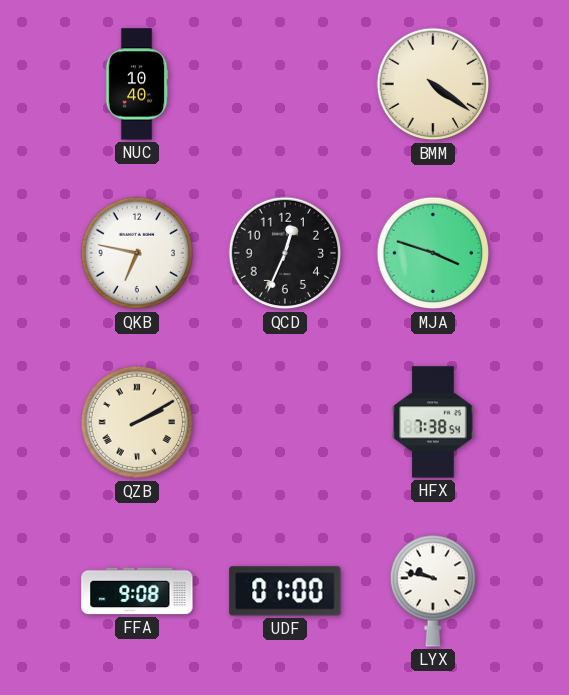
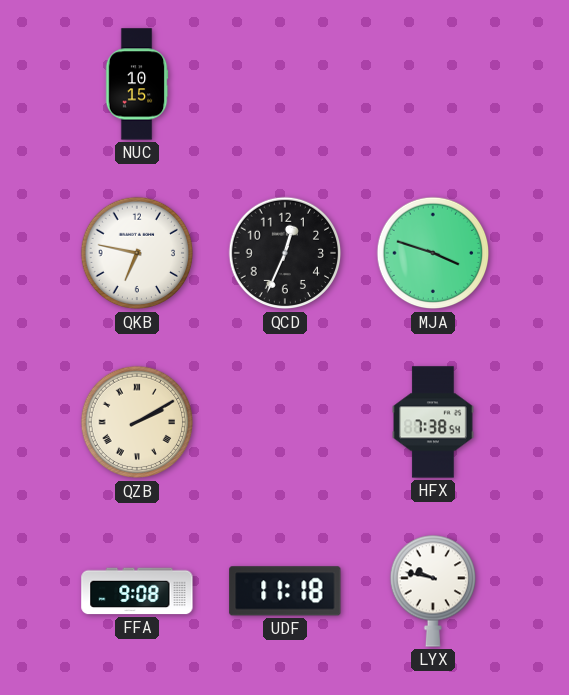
NUC: 10:40 -> 10:15 (137, 84)
BMM: 4:21 -> none (433, 84)
UDF: 01:00 -> 11:18 (285, 591)
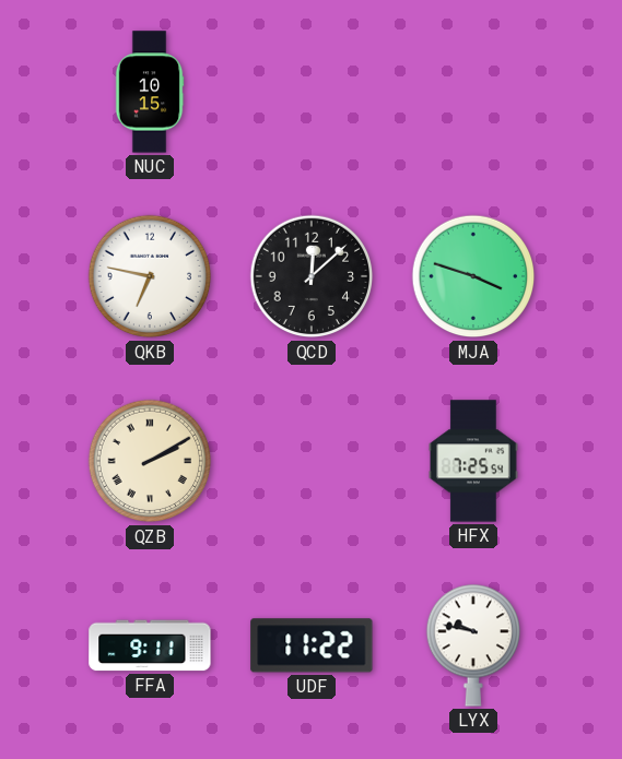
QCD: 12:34 -> 12:08 (312, 276)
HFX: 7:38 -> 7:25 (474, 461)
FFA: 9:08 -> 9:11 (150, 645)
UDF: 11:18 -> 11:22 (312, 645)
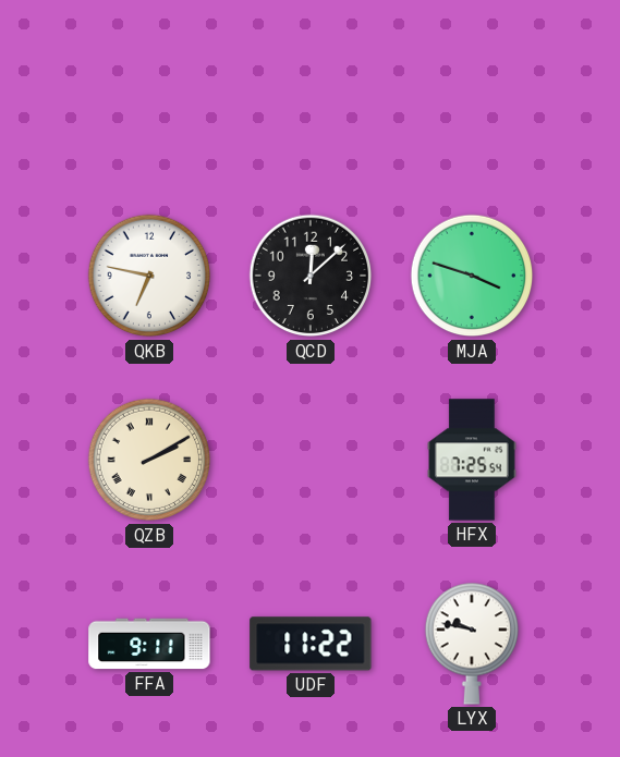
NUC: 10:15 -> none (150, 92)
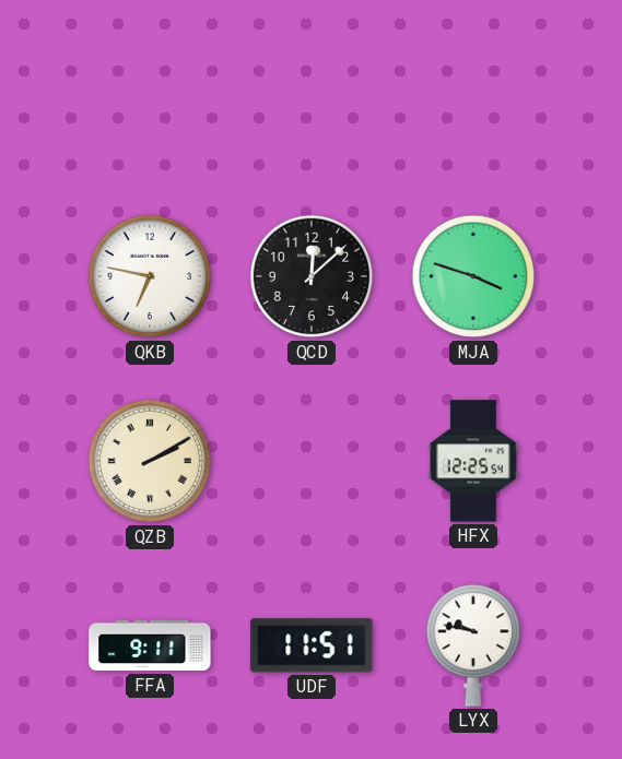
HFX: 7:25 -> 12:25 (474, 461)
UDF: 11:22 -> 11:51 (312, 645)
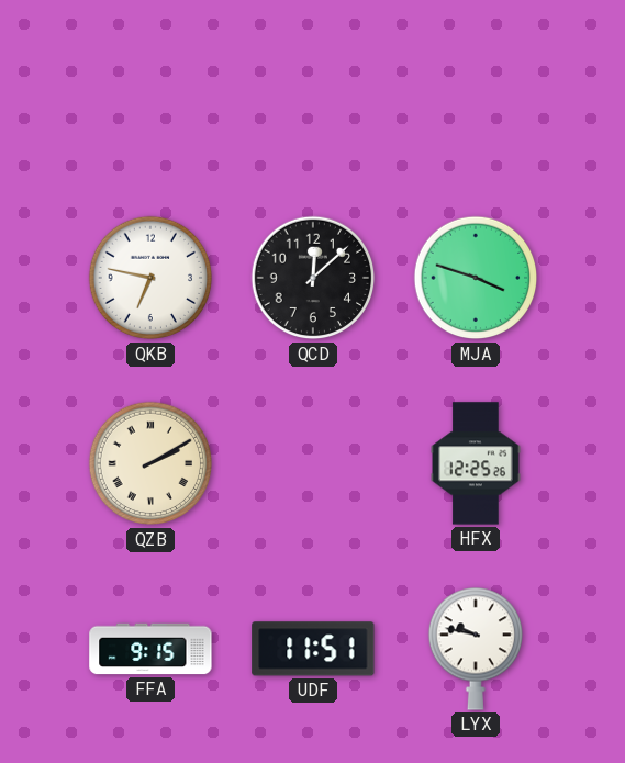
HFX: 12:25:54 -> 12:25:26 (477, 463)
FFA: 9:11 -> 9:15 (150, 649)
